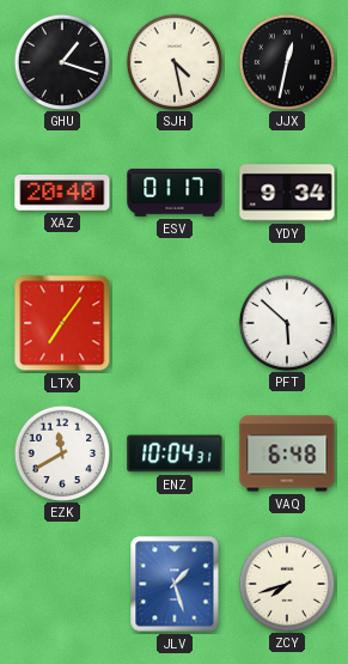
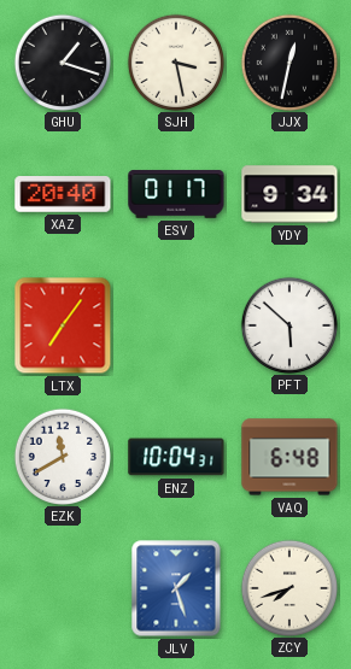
SJH: 4:28 -> 3:28 (175, 61)
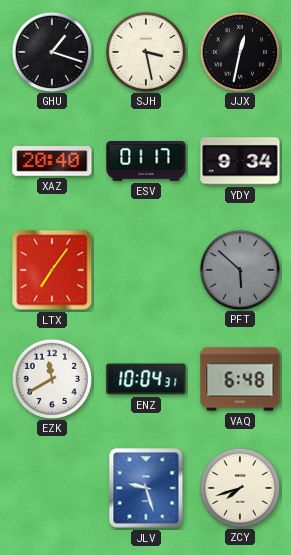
PFT dial: white -> grey (239, 269)
JLV: 1:27 -> 9:27 (146, 488)
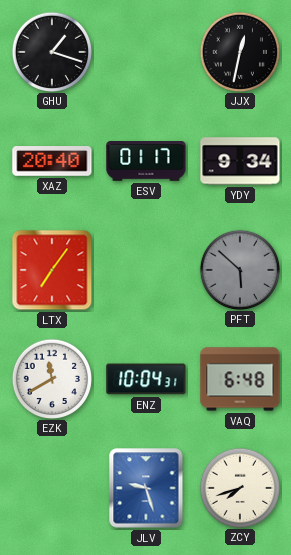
SJH: 3:28 -> none (145, 51)
